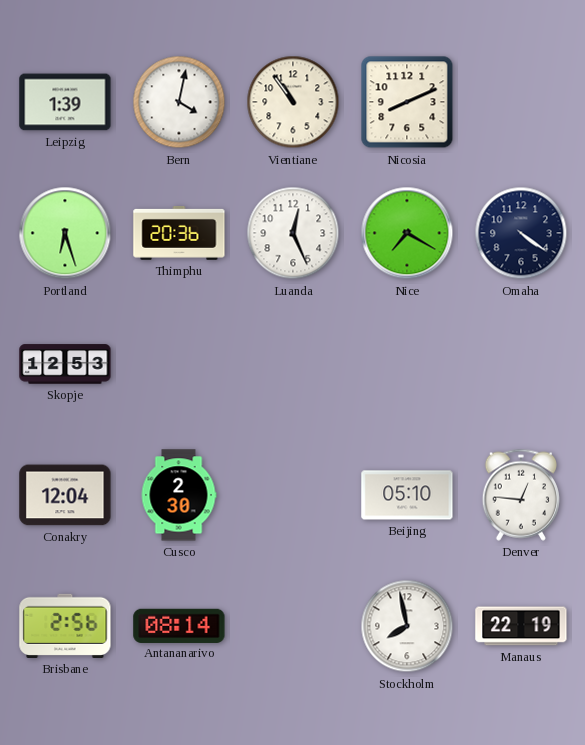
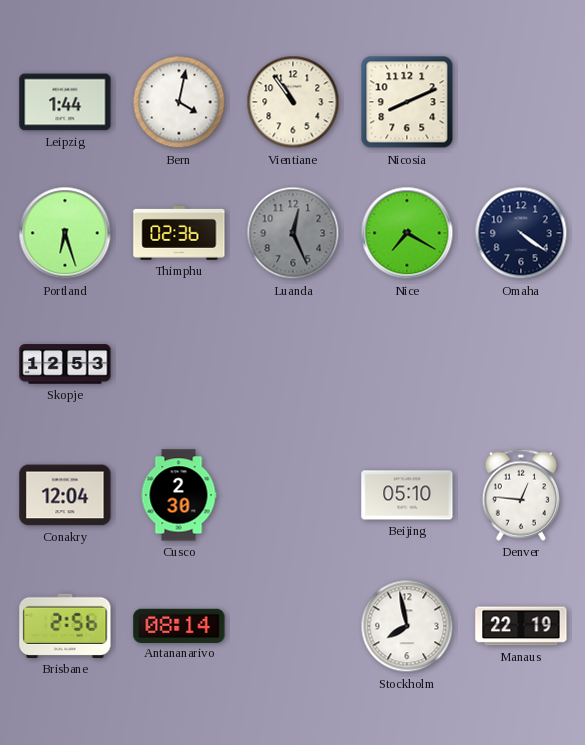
Leipzig: 1:39 -> 1:44 (65, 102)
Thimphu: 20:36 -> 02:36 (179, 234)
Luanda dial: white -> grey (293, 233)
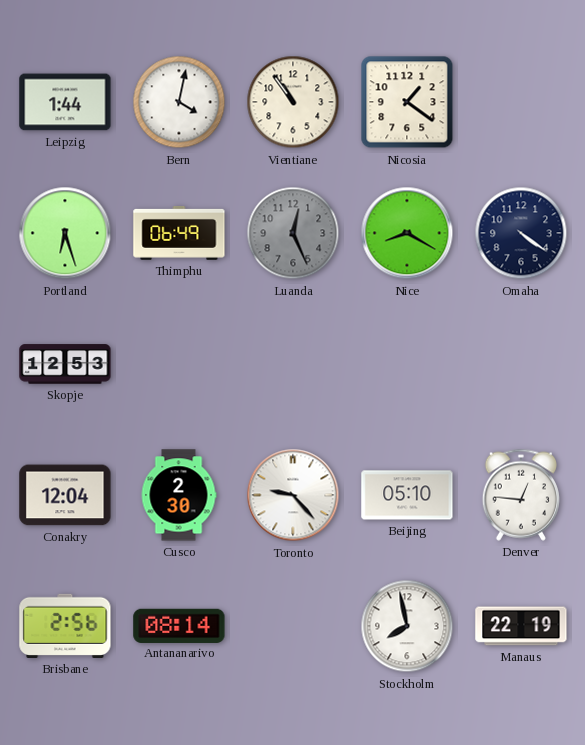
Nicosia: 8:11 -> 1:21 (407, 102)
Thimphu: 02:36 -> 06:49 (179, 234)
Nice: 7:20 -> 8:20 (407, 233)
Toronto: none -> 9:23 (293, 495)
